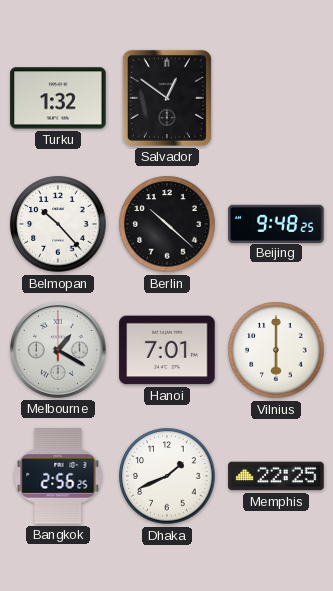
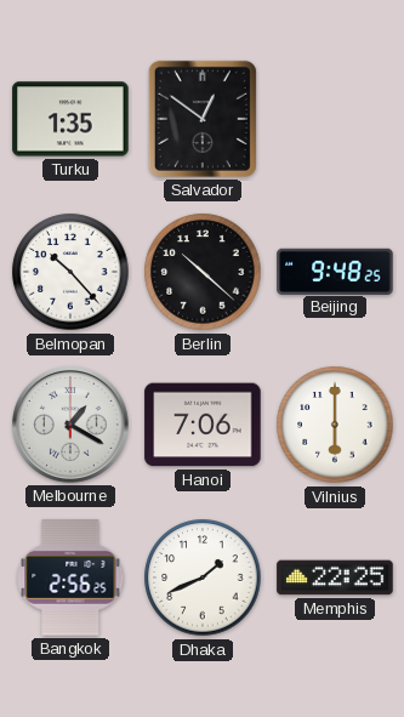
Turku: 1:32 -> 1:35 (70, 119)
Hanoi: 7:01 -> 7:06 (203, 425)
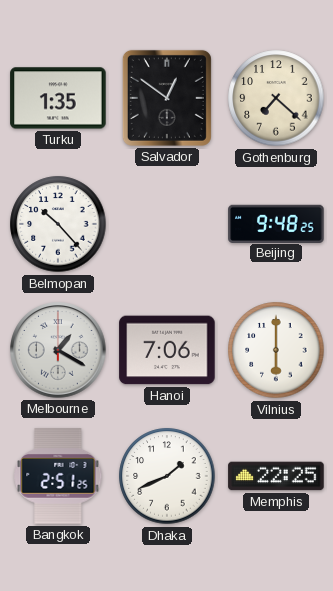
Gothenburg: none -> 7:22 (276, 98)
Berlin: 10:22 -> none (203, 272)
Bangkok: 2:56 -> 2:51 (58, 476)
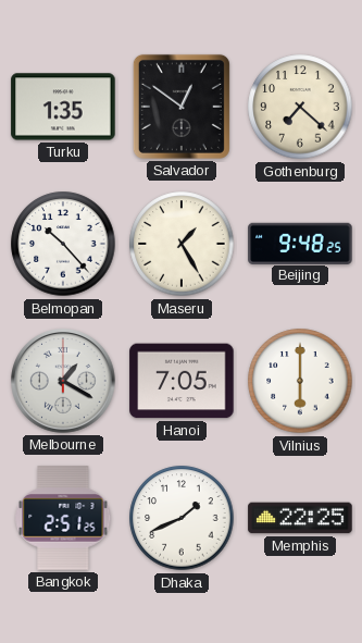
Maseru: none -> 1:25 (182, 244)
Hanoi: 7:06 -> 7:05 (182, 381)
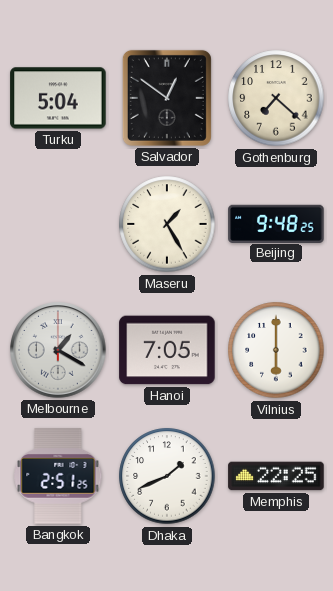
Turku: 1:35 -> 5:04 (58, 98)
Belmopan: 10:23 -> none (63, 244)
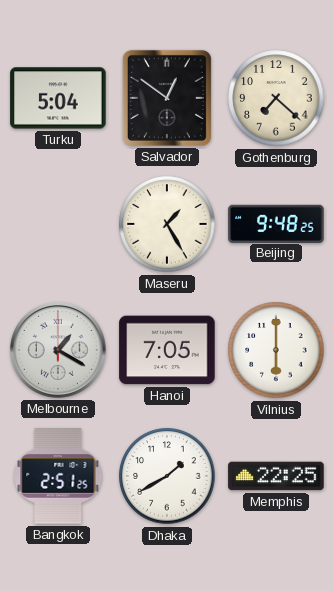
Dhaka: 1:41 -> 1:40 (167, 476)
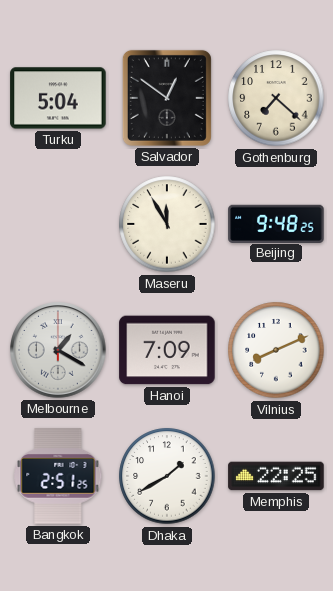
Maseru: 1:25 -> 11:55 (167, 224)
Hanoi: 7:05 -> 7:09 (167, 350)
Vilnius: 6:00 -> 8:11 (276, 350)
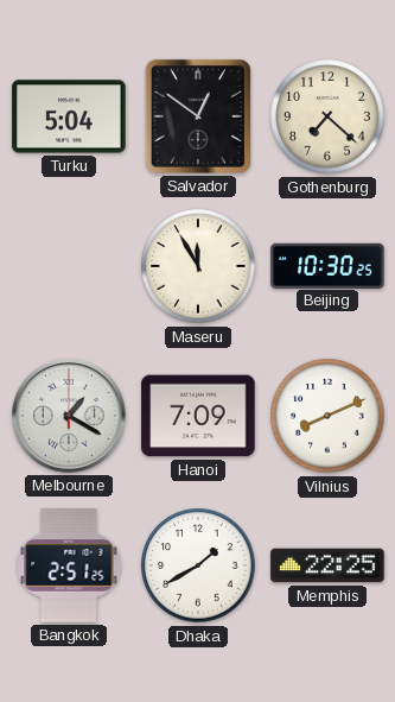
Beijing: 9:48 -> 10:30 (327, 265)
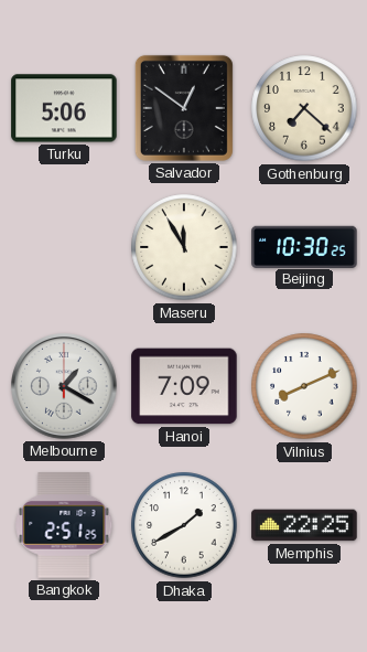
Turku: 5:04 -> 5:06 (64, 108)
